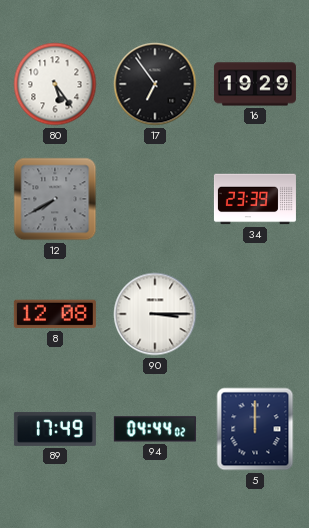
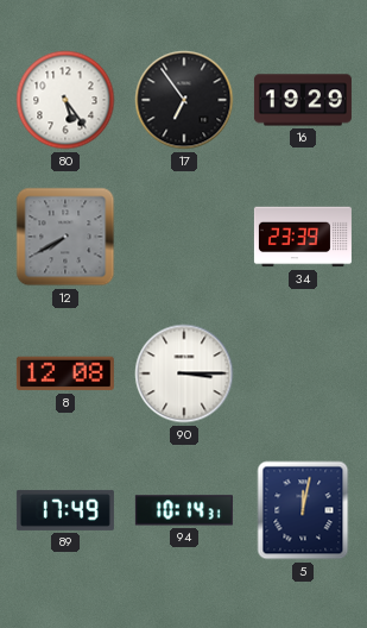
94: 04:44 -> 10:14 (184, 510)
5: 12:00 -> 12:02 (303, 510)
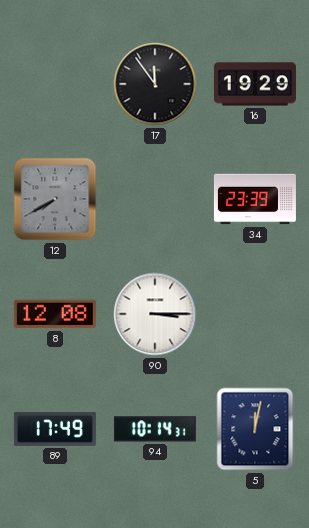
80: 5:24 -> none (65, 100)
17: 6:54 -> 11:54 (155, 84)
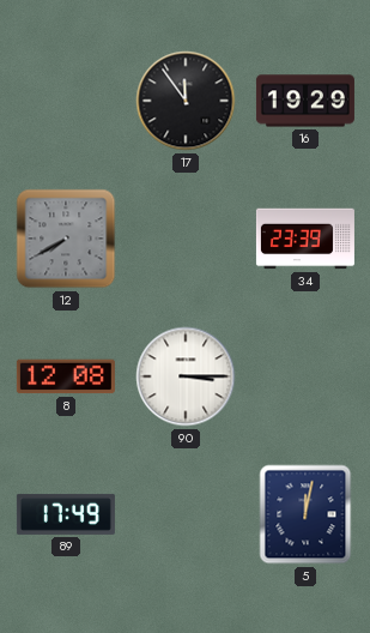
94: 10:14 -> none (155, 429)
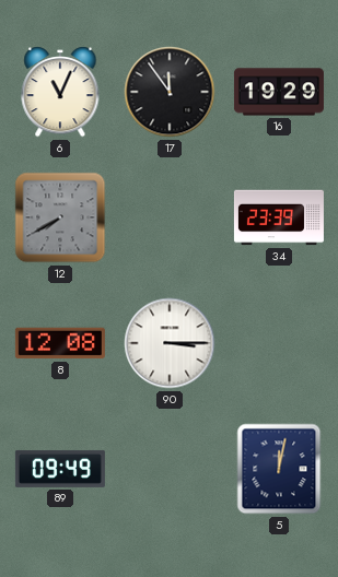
6: none -> 11:04 (60, 93)
89: 17:49 -> 09:49 (60, 469)
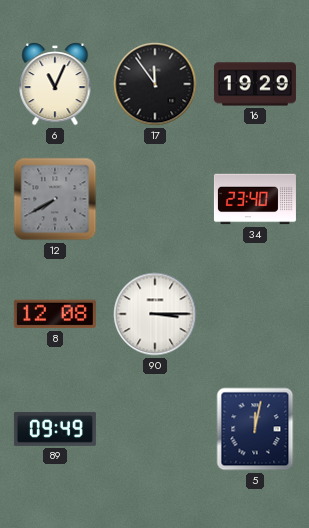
34: 23:39 -> 23:40 (255, 199)
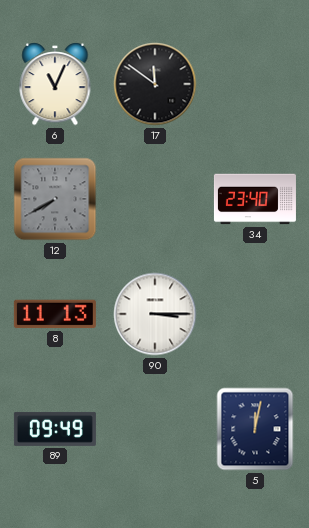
17: 11:54 -> 11:51 (155, 84)
16: 19:29 -> none (255, 84)
8: 12:08 -> 11:13 (55, 314)
